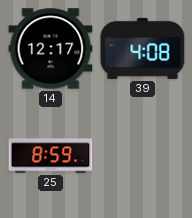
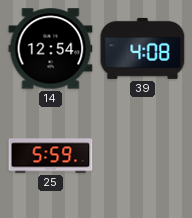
14: 12:17 -> 12:54 (51, 49)
25: 8:59 -> 5:59 (51, 156)
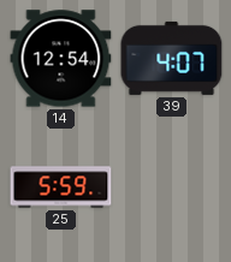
39: 4:08 -> 4:07 (172, 58)
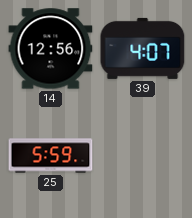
14: 12:54 -> 12:56 (51, 49)
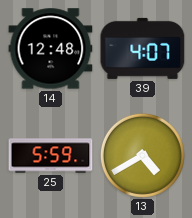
14: 12:56 -> 12:48 (51, 49)
13: none -> 4:40 (142, 155)
